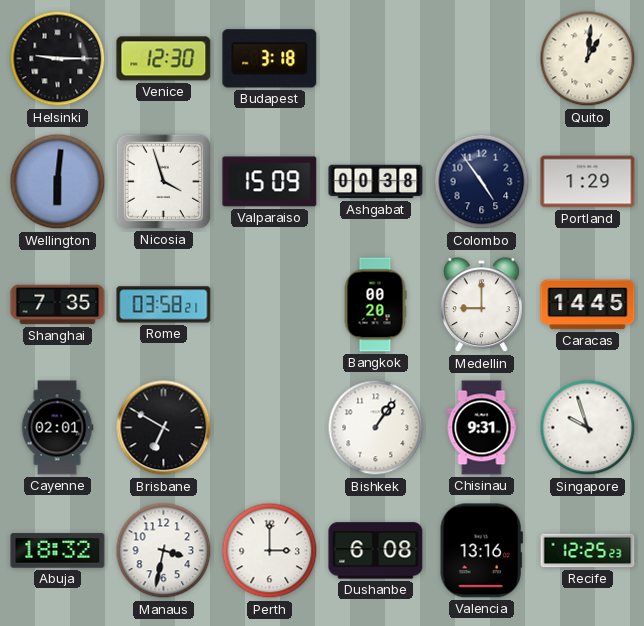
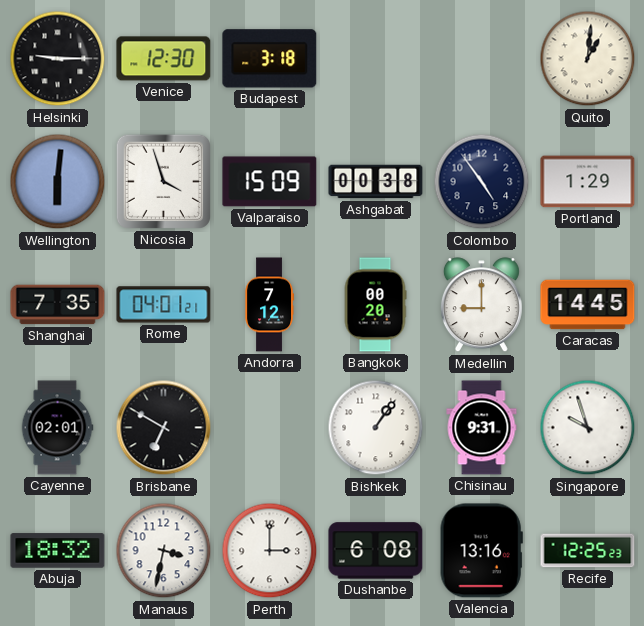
Rome: 03:58 -> 04:01 (164, 305)
Andorra: none -> 7:12 (269, 305)
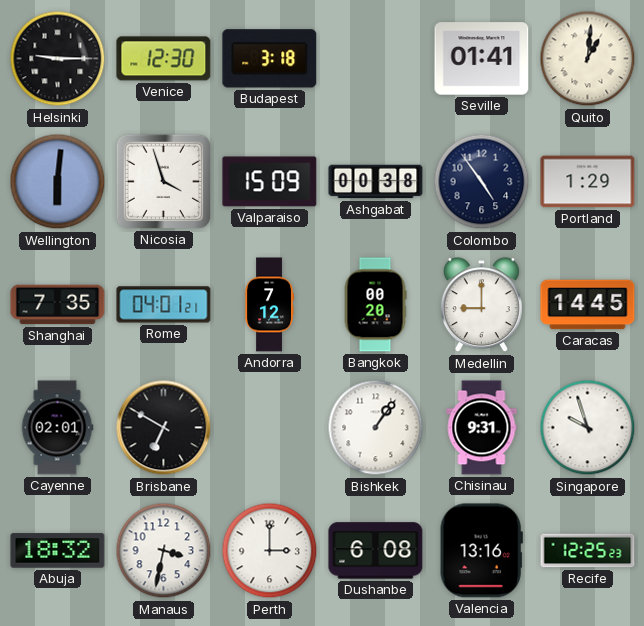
Seville: none -> 01:41 (482, 59)
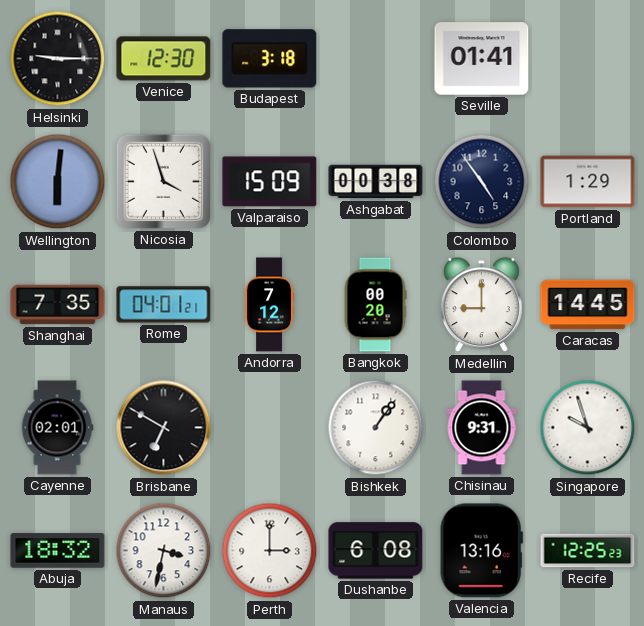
Quito: 1:01 -> none (588, 59)
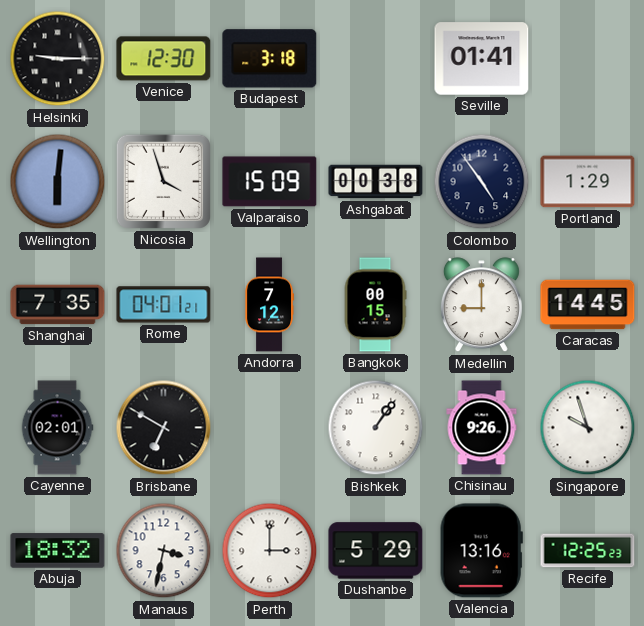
Bangkok: 00:20 -> 00:15 (375, 305)
Chisinau: 9:31 -> 9:26 (482, 428)
Dushanbe: 6:08 -> 5:29 (376, 551)
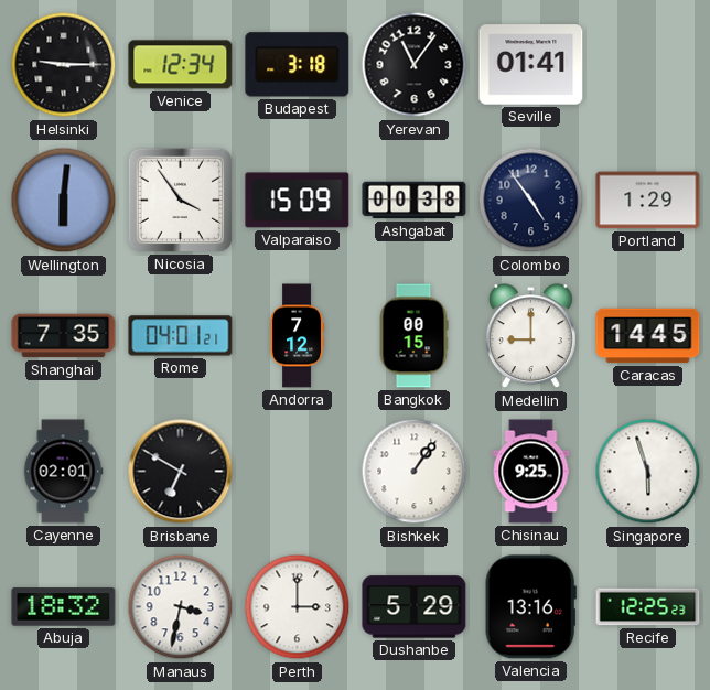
Venice: 12:30 -> 12:34 (181, 65)
Yerevan: none -> 11:06 (415, 65)
Nicosia: 3:57 -> 3:54 (180, 200)
Chisinau: 9:26 -> 9:25 (531, 472)
Singapore: 9:57 -> 5:57 (648, 472)
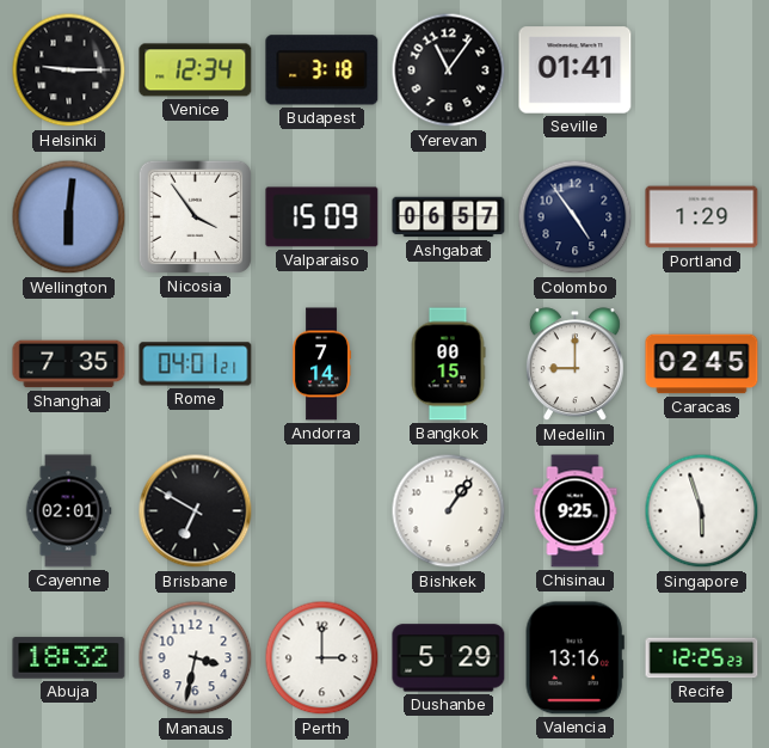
Ashgabat: 00:38 -> 06:57 (449, 217)
Andorra: 7:12 -> 7:14 (321, 364)
Caracas: 14:45 -> 02:45 (702, 364)
